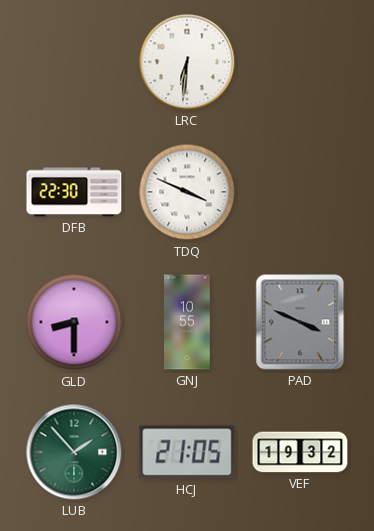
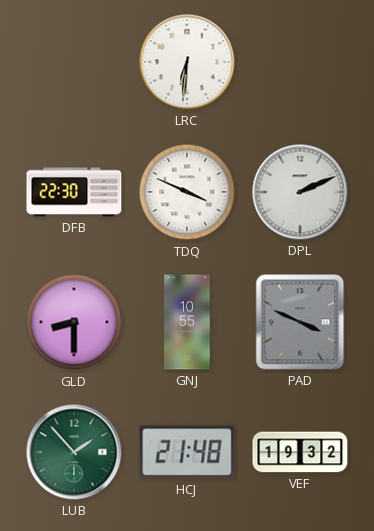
DPL: none -> 2:11 (300, 192)
HCJ: 21:05 -> 21:48 (187, 452)
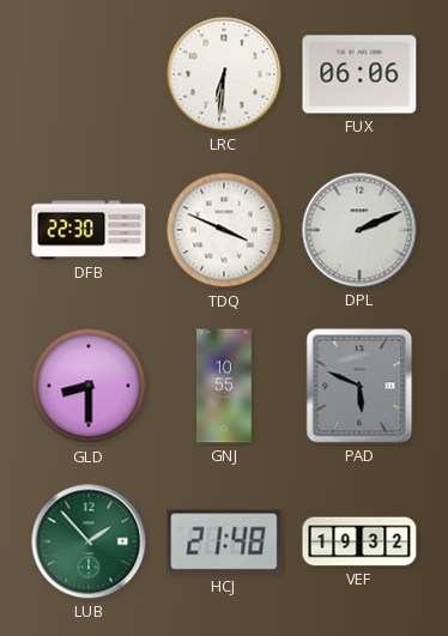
FUX: none -> 06:06 (359, 74)
PAD: 3:49 -> 5:49 (359, 386)
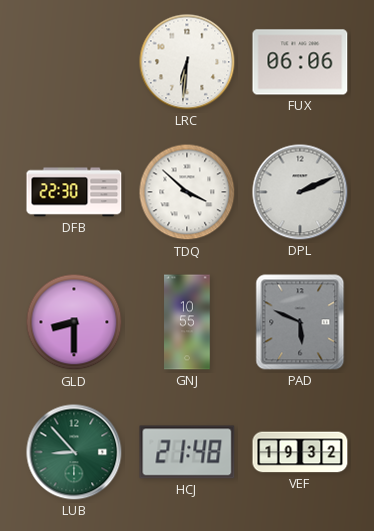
TDQ: 3:49 -> 3:52 (187, 192)
LUB: 1:53 -> 8:53 (74, 452)
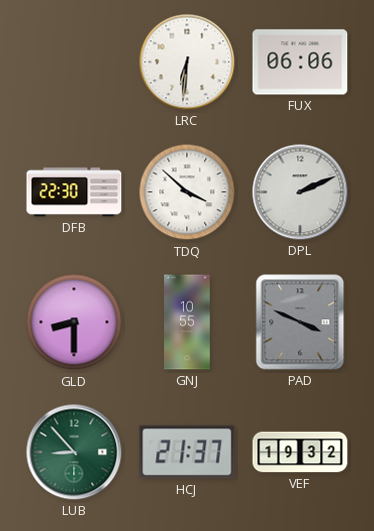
PAD: 5:49 -> 3:49 (300, 322)
HCJ: 21:48 -> 21:37 (187, 452)
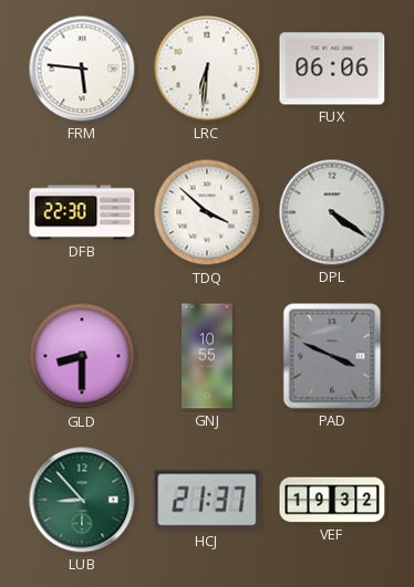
FRM: none -> 5:46 (82, 69)
DPL: 2:11 -> 4:21 (332, 212)
